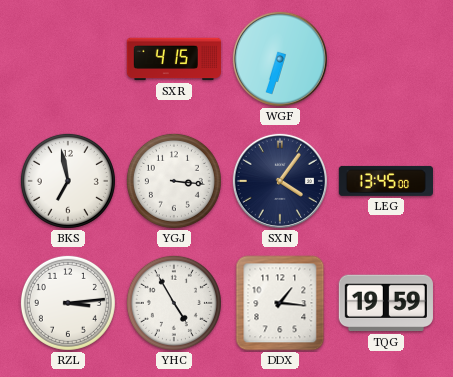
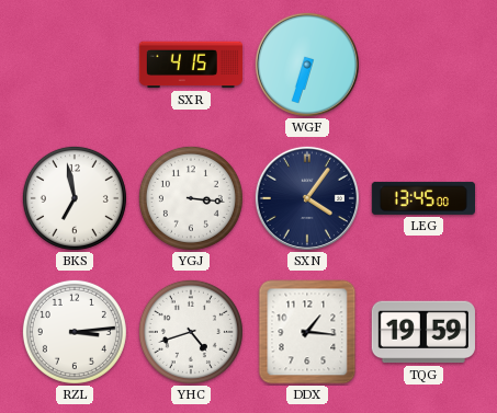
YHC: 4:55 -> 4:42 (191, 332)
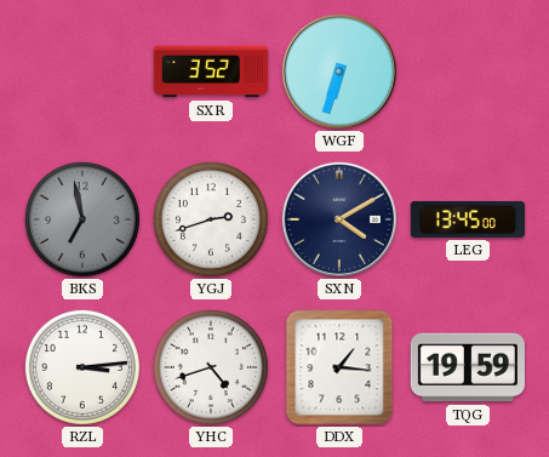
SXR: 4:15 -> 3:52 (210, 72)
BKS dial: white -> grey (82, 219)
YGJ: 3:16 -> 2:42 (211, 219)
SXN: 4:06 -> 4:10 (339, 219)
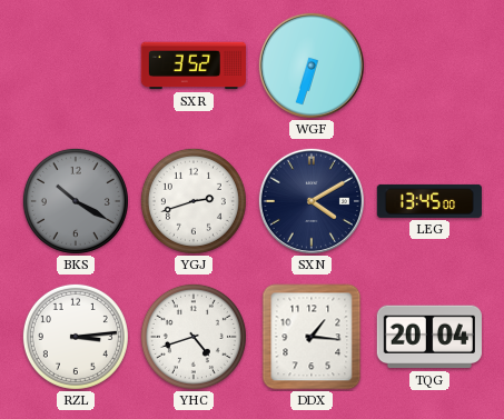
BKS: 6:58 -> 10:20 (76, 201)
TQG: 19:59 -> 20:04 (429, 337)
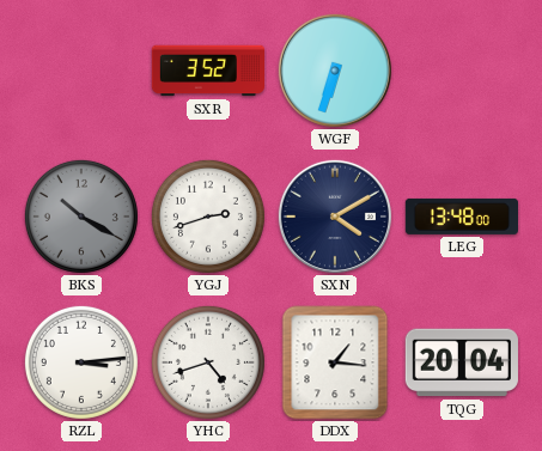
LEG: 13:45 -> 13:48 (461, 217)
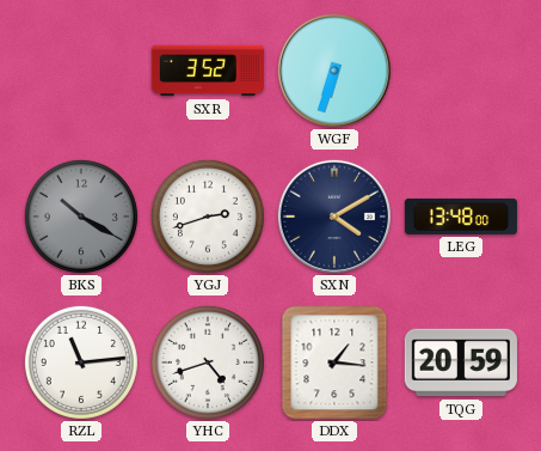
RZL: 3:14 -> 11:14 (81, 362)
TQG: 20:04 -> 20:59 (461, 362)
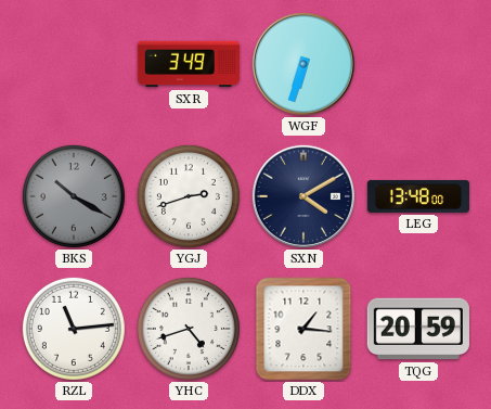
SXR: 3:52 -> 3:49 (188, 64)
